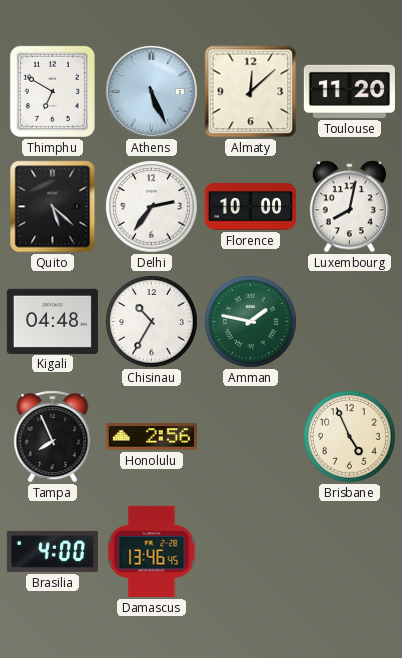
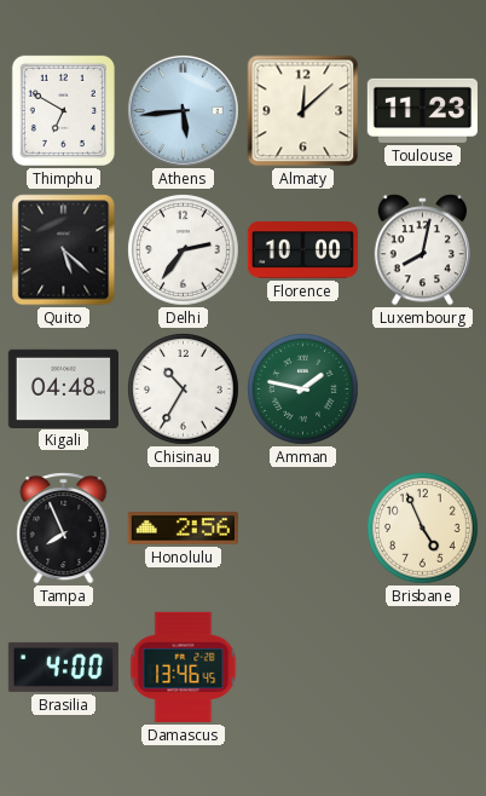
Athens: 5:26 -> 5:44 (183, 110)
Toulouse: 11:20 -> 11:23 (422, 110)
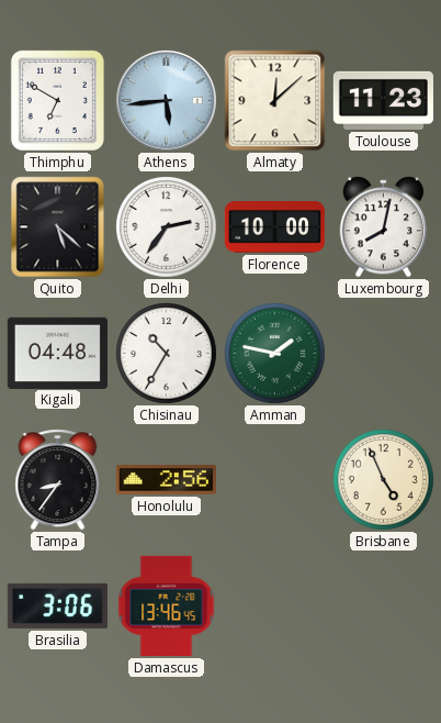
Tampa: 7:56 -> 8:36 (58, 480)
Brasilia: 4:00 -> 3:06 (57, 605)
